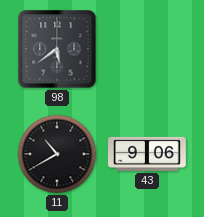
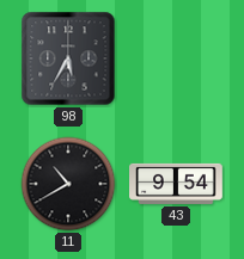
98: 5:39 -> 5:35 (68, 58)
43: 9:06 -> 9:54 (177, 184)
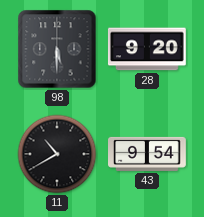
98: 5:35 -> 5:30 (57, 49)
28: none -> 9:20 (147, 49)
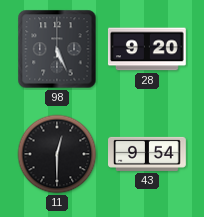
98: 5:30 -> 5:26 (57, 49)
11: 10:40 -> 12:30 (57, 154)
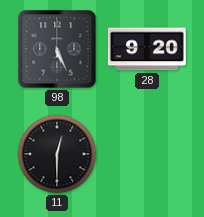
43: 9:54 -> none (148, 154)
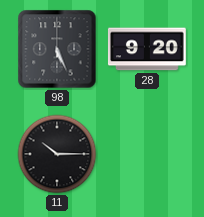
11: 12:30 -> 10:15 (57, 154)
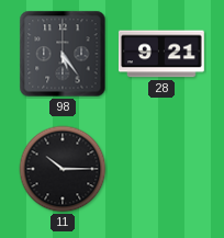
98: 5:26 -> 5:24 (63, 54)
28: 9:20 -> 9:21 (161, 54)
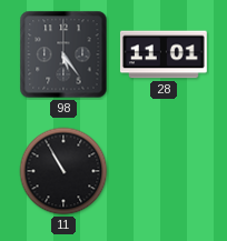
28: 9:21 -> 11:01 (164, 54)
11: 10:15 -> 10:55 (63, 171)
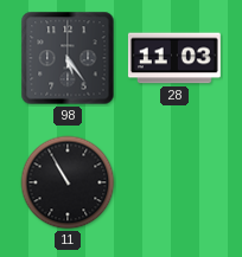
28: 11:01 -> 11:03 (174, 58)
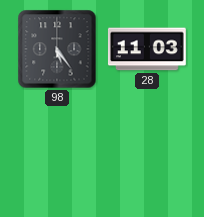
11: 10:55 -> none (68, 182)
